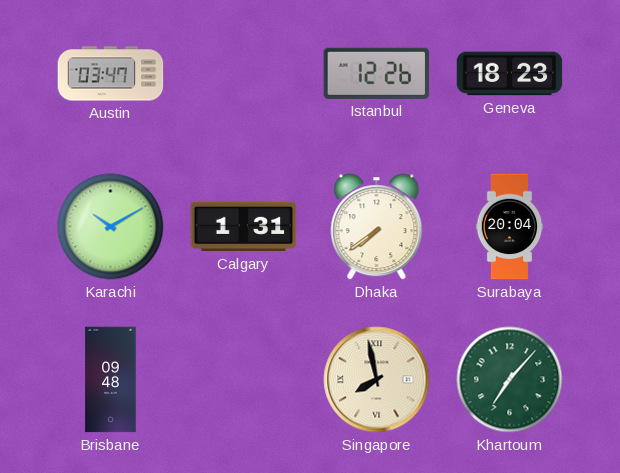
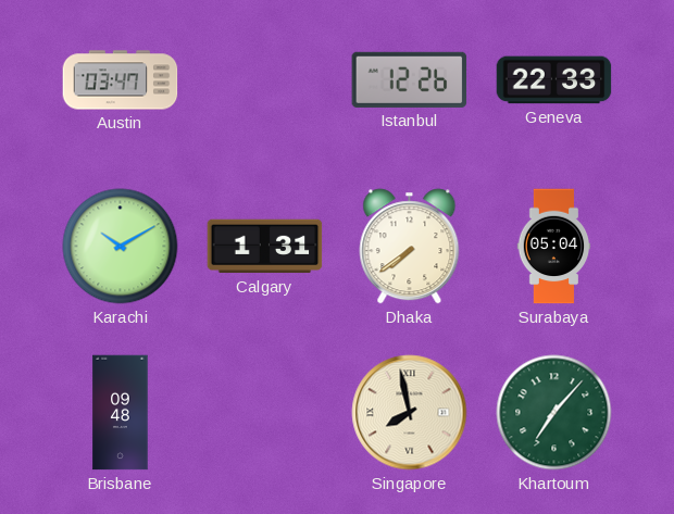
Geneva: 18:23 -> 22:33 (554, 80)
Surabaya: 20:04 -> 05:04 (554, 247)
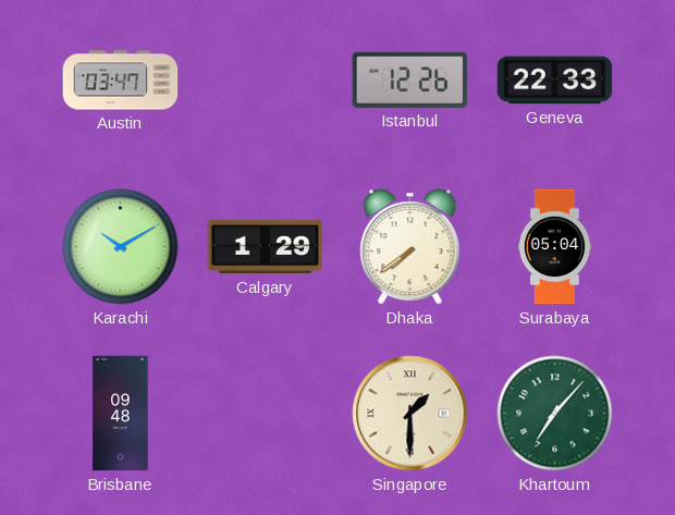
Calgary: 1:31 -> 1:29 (266, 247)
Singapore: 7:58 -> 1:30 (410, 414)
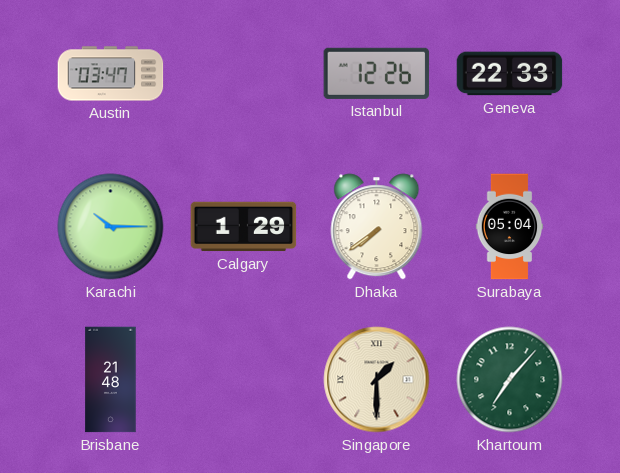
Karachi: 10:10 -> 10:15 (111, 227)
Brisbane: 09:48 -> 21:48 (111, 380)
